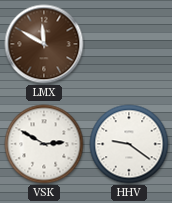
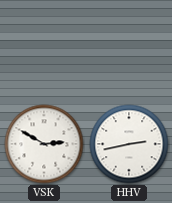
LMX: 11:50 -> none (44, 44)
HHV: 9:21 -> 2:43 (129, 144)
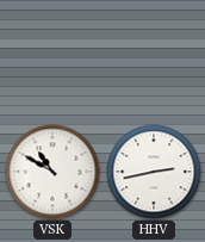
VSK: 2:50 -> 10:50 (52, 172)
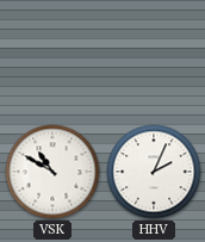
HHV: 2:43 -> 2:04 (154, 172)
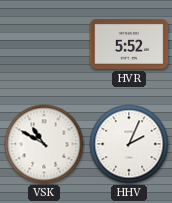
HVR: none -> 5:52 (129, 45)
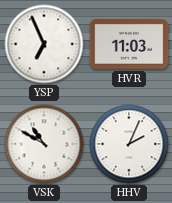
YSP: none -> 6:56 (44, 44)
HVR: 5:52 -> 11:03 (129, 45)
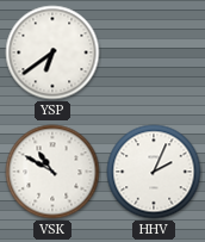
YSP: 6:56 -> 6:39 (52, 52)
HVR: 11:03 -> none (129, 45)
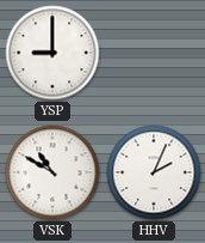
YSP: 6:39 -> 9:00 (52, 53)
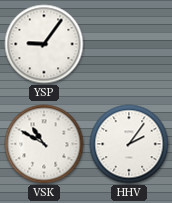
YSP: 9:00 -> 9:06 (44, 44)
HHV: 2:04 -> 2:06 (129, 144)
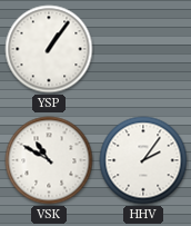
YSP: 9:06 -> 1:06 (49, 49)
